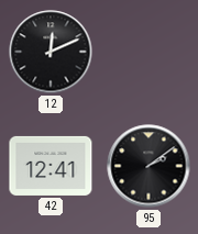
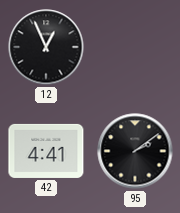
12: 12:11 -> 12:56 (46, 47)
42: 12:41 -> 4:41 (46, 151)
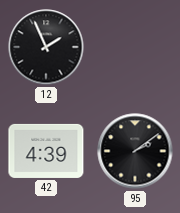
12: 12:56 -> 1:56 (46, 47)
42: 4:41 -> 4:39 (46, 151)
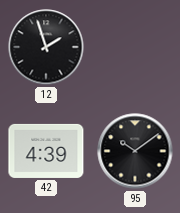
12: 1:56 -> 1:57 (46, 47)
95: 2:09 -> 10:09 (135, 151)
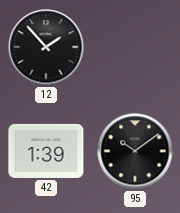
12: 1:57 -> 1:53 (46, 47)
42: 4:39 -> 1:39 (46, 151)
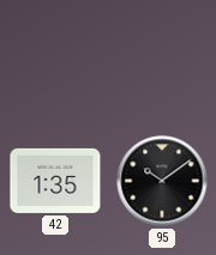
12: 1:53 -> none (46, 47)
42: 1:39 -> 1:35 (55, 181)
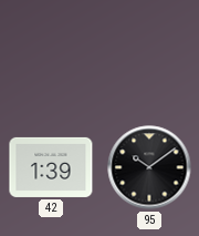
42: 1:35 -> 1:39 (51, 167)
